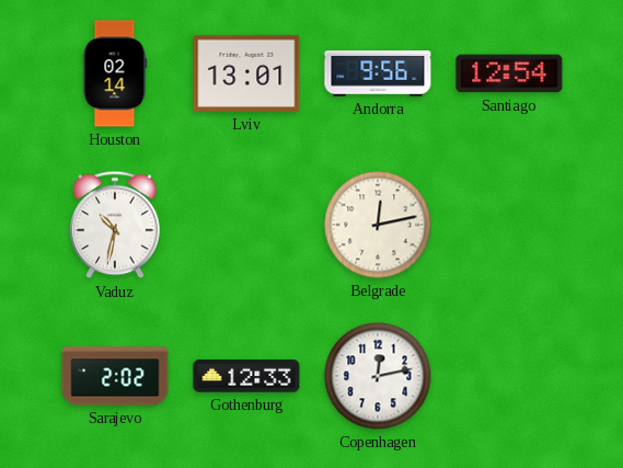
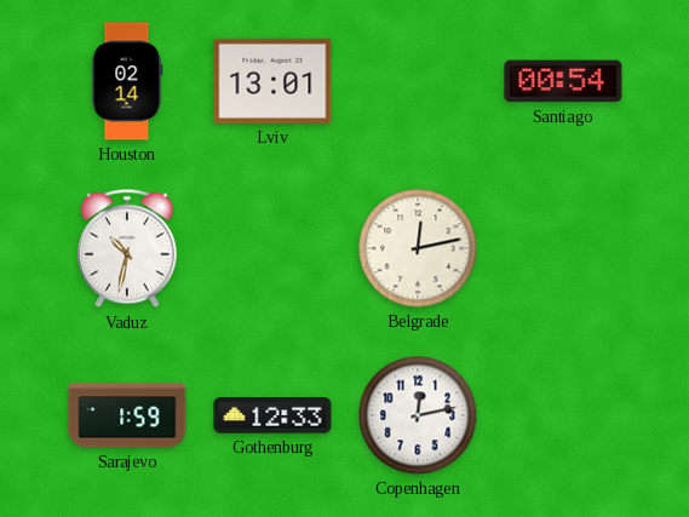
Andorra: 9:56 -> none (378, 73)
Santiago: 12:54 -> 00:54 (563, 81)
Sarajevo: 2:02 -> 1:59 (127, 415)
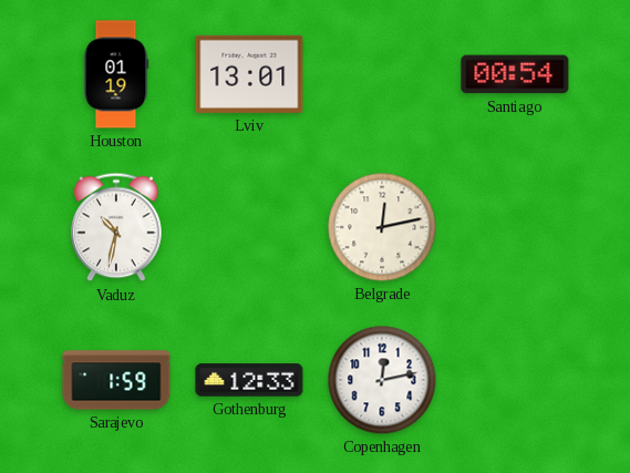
Houston: 02:14 -> 01:19 (116, 74)
